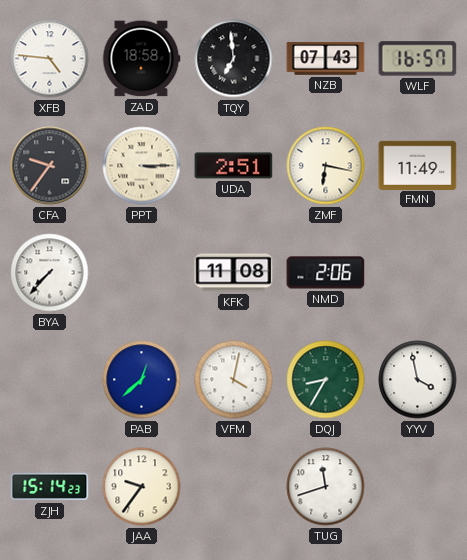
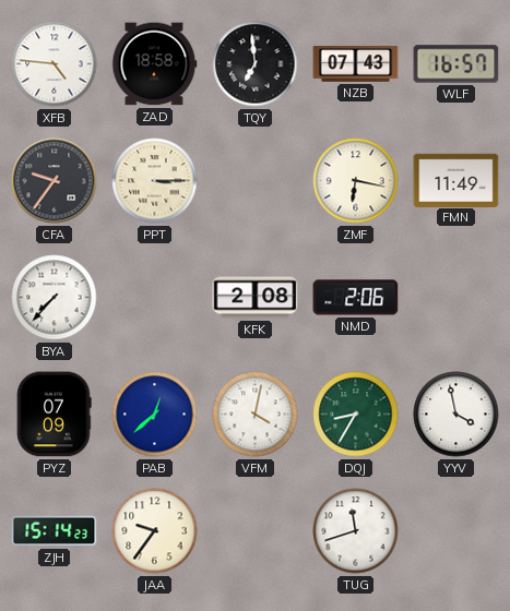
UDA: 2:51 -> none (234, 166)
KFK: 11:08 -> 2:08 (256, 298)
PYZ: none -> 07:09 (54, 415)
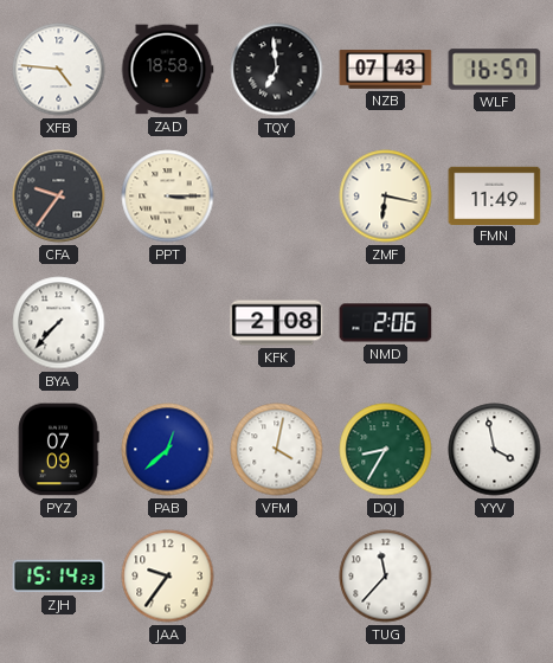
TUG: 11:42 -> 11:37 (386, 577)
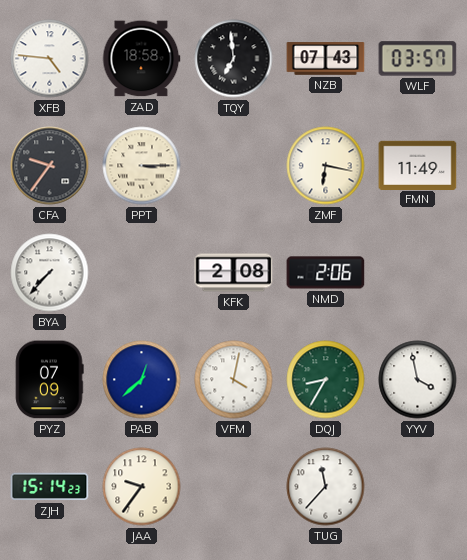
WLF: 16:57 -> 03:57 (418, 59)
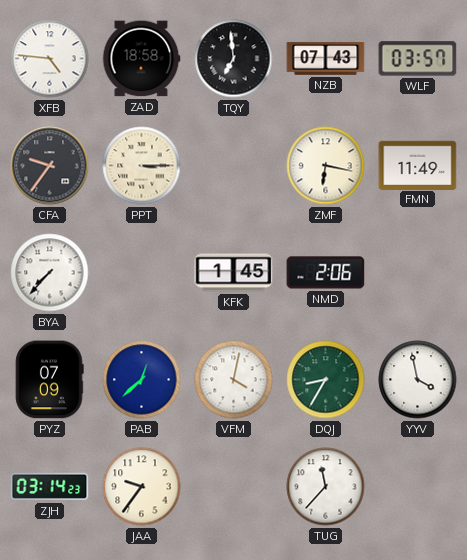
KFK: 2:08 -> 1:45 (234, 273)
ZJH: 15:14 -> 03:14 (50, 487)
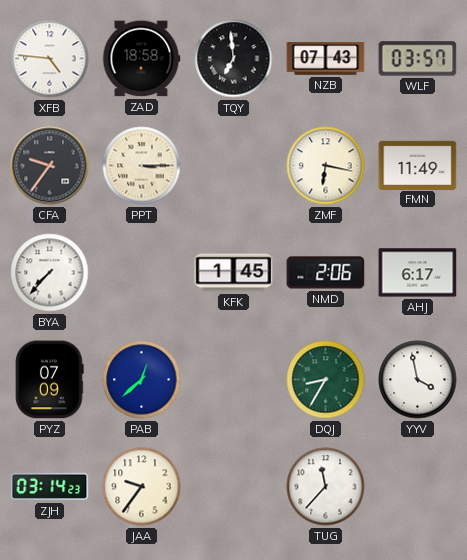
AHJ: none -> 6:17 (418, 273)
VFM: 4:02 -> none (234, 380)
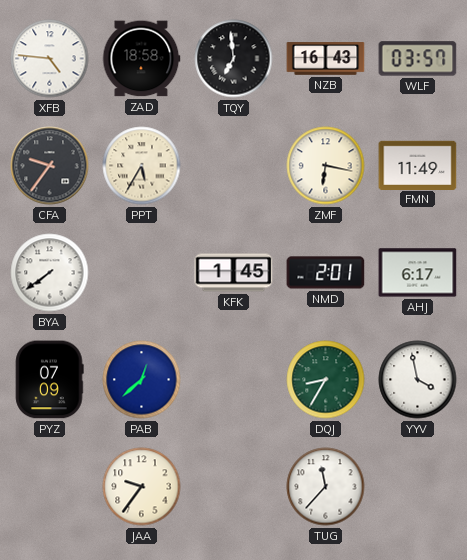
NZB: 07:43 -> 16:43 (326, 59)
PPT: 3:15 -> 5:35 (142, 166)
BYA: 7:37 -> 7:39 (50, 273)
NMD: 2:06 -> 2:01 (326, 273)
ZJH: 03:14 -> none (50, 487)
